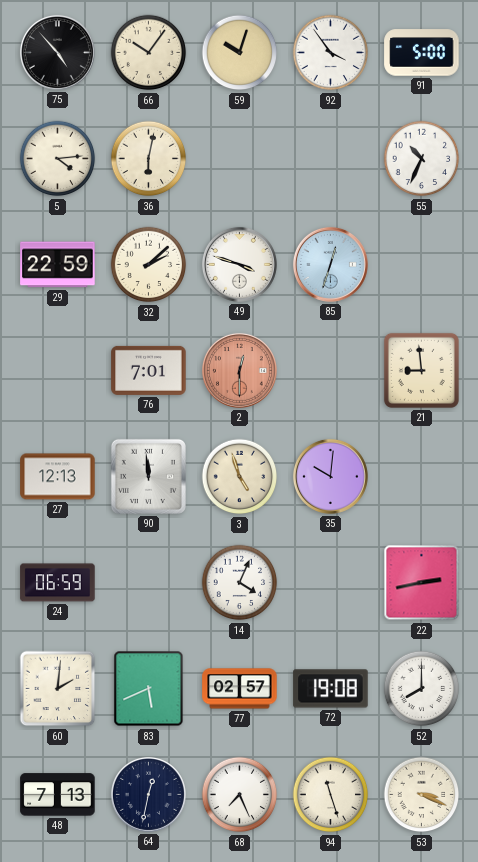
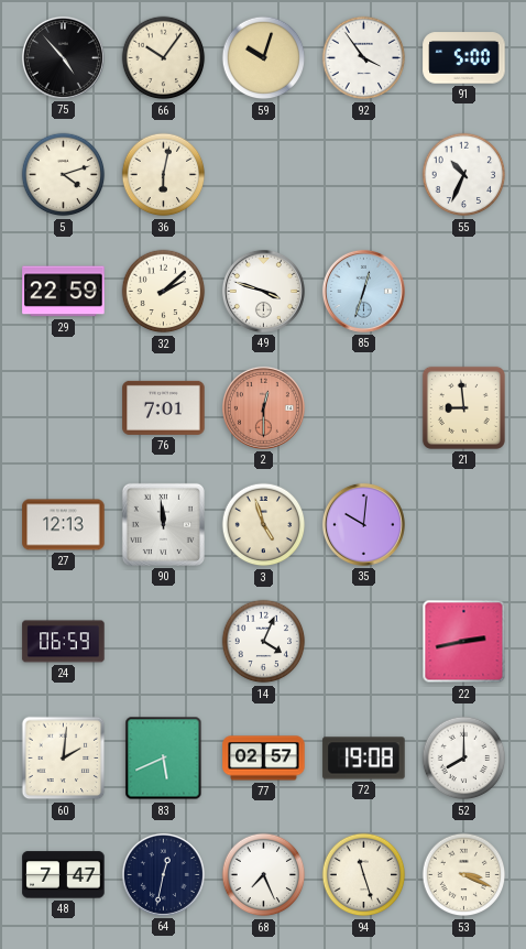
5: 4:14 -> 4:12 (64, 175)
48: 7:13 -> 7:47 (64, 875)
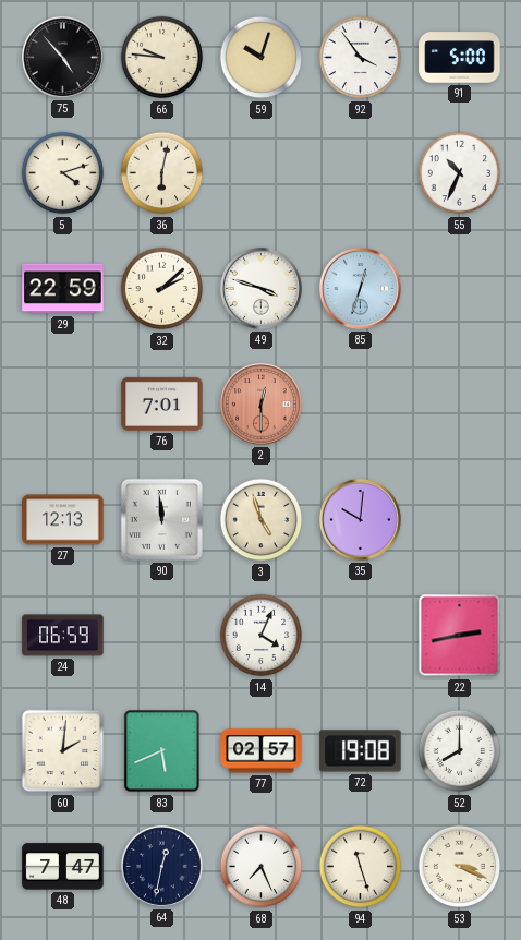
66: 10:06 -> 9:46 (162, 58)
21: 8:59 -> none (463, 407)
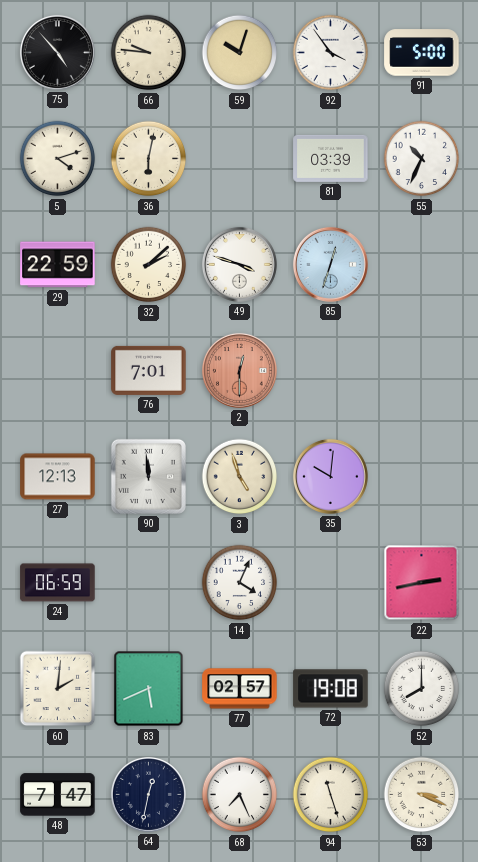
81: none -> 03:39 (331, 158)
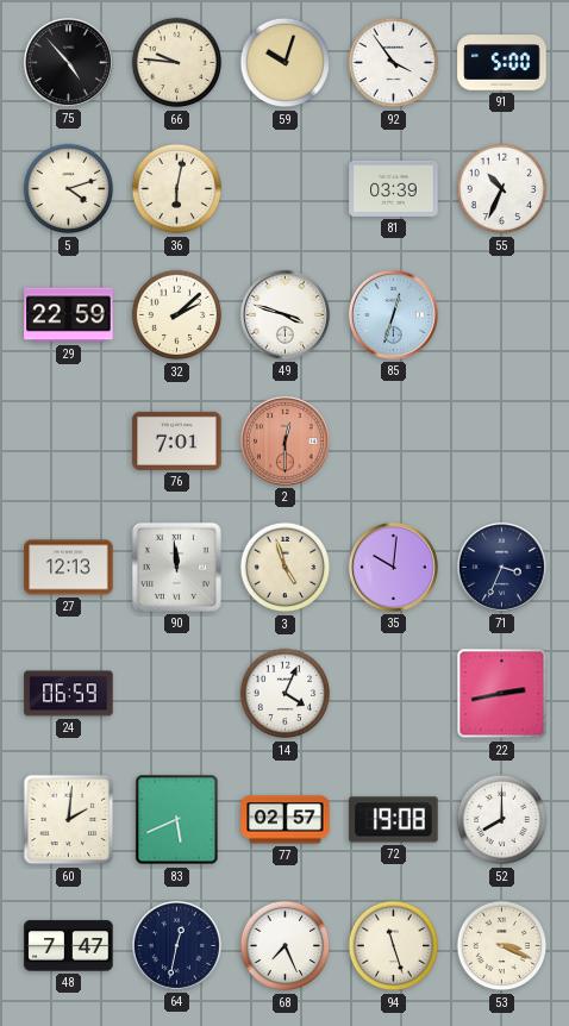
71: none -> 3:34 (501, 567)
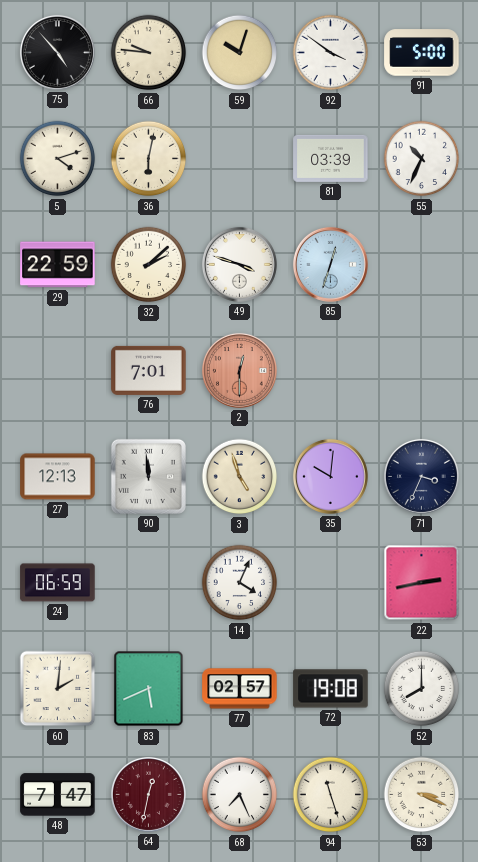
92: 3:54 -> 3:51 (331, 53)
64 dial: navy -> burgundy (148, 794)
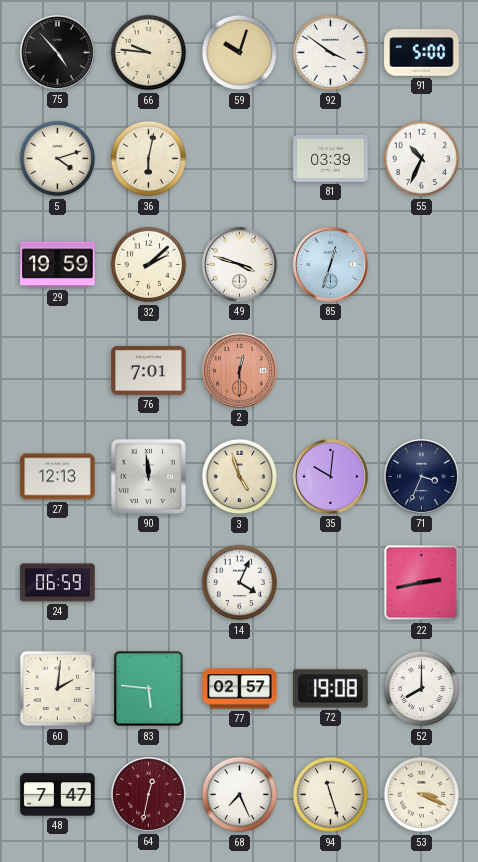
29: 22:59 -> 19:59 (58, 265)
83: 5:41 -> 5:46 (149, 689)
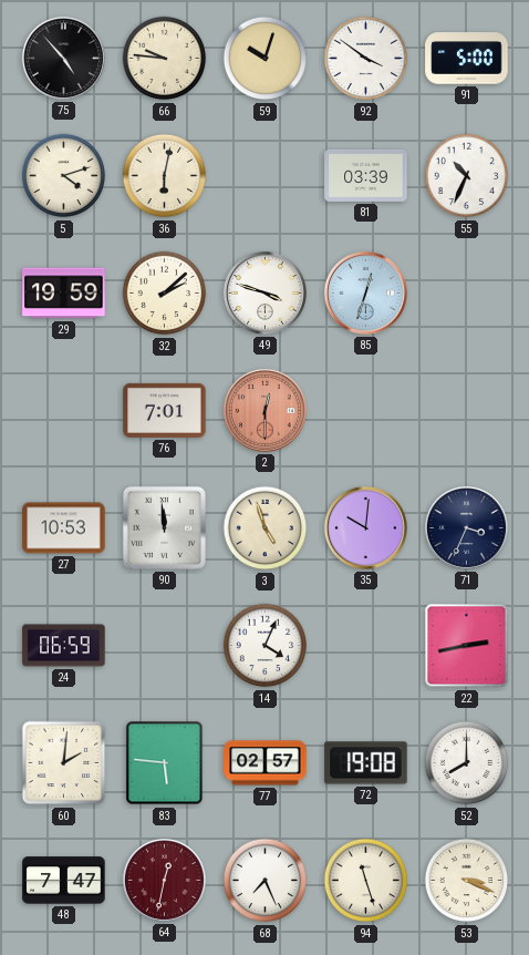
27: 12:13 -> 10:53 (64, 528)
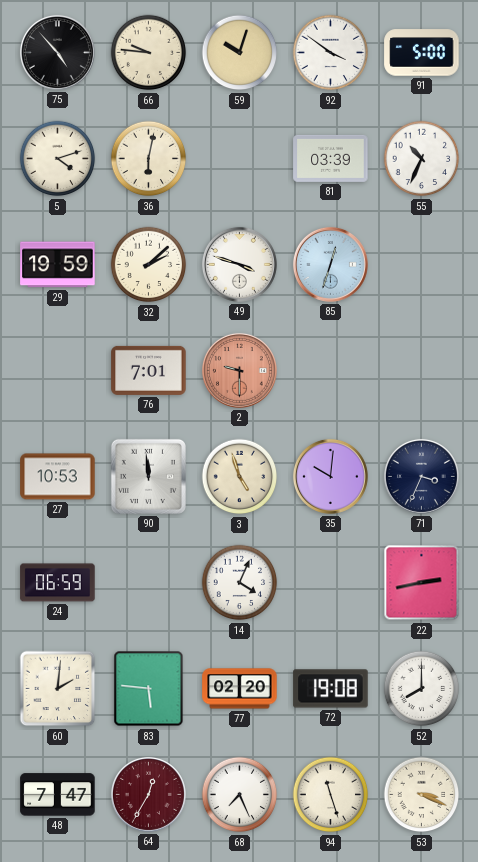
2: 12:30 -> 9:30 (239, 370)
77: 02:57 -> 02:20 (240, 689)
64: 12:32 -> 12:35 (148, 794)
